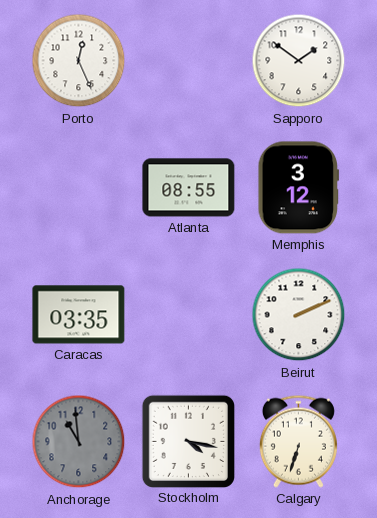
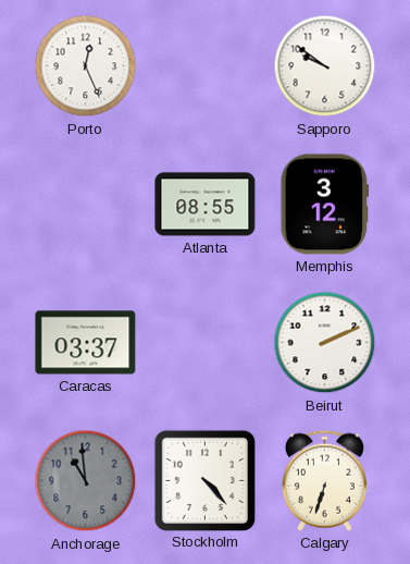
Sapporo: 1:51 -> 9:51 (325, 66)
Caracas: 03:35 -> 03:37 (86, 343)
Stockholm: 4:17 -> 4:23 (204, 480)
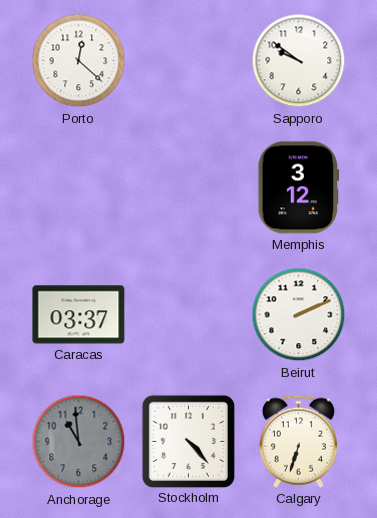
Porto: 12:26 -> 12:22 (79, 61)
Atlanta: 08:55 -> none (206, 205)
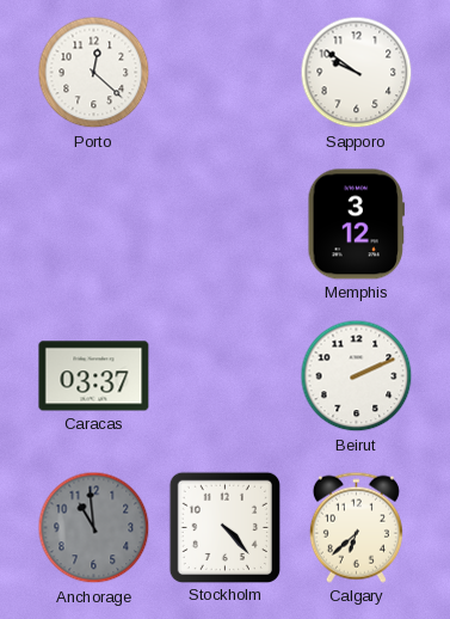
Calgary: 6:33 -> 6:38 (356, 527)
